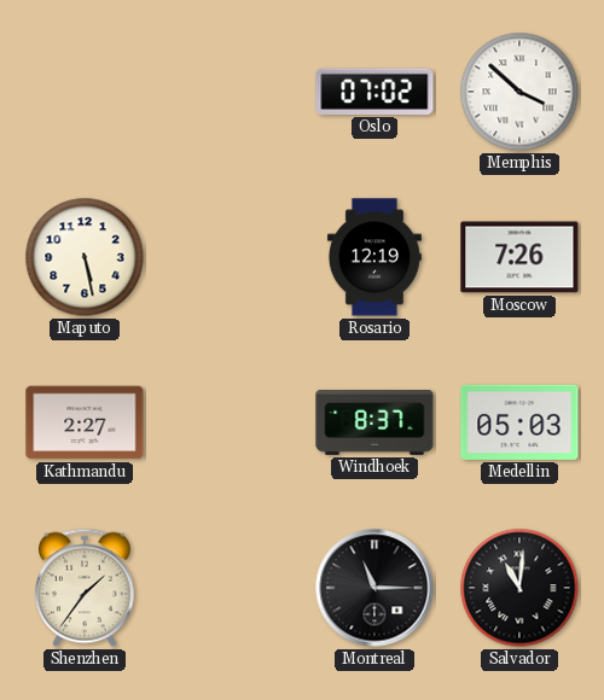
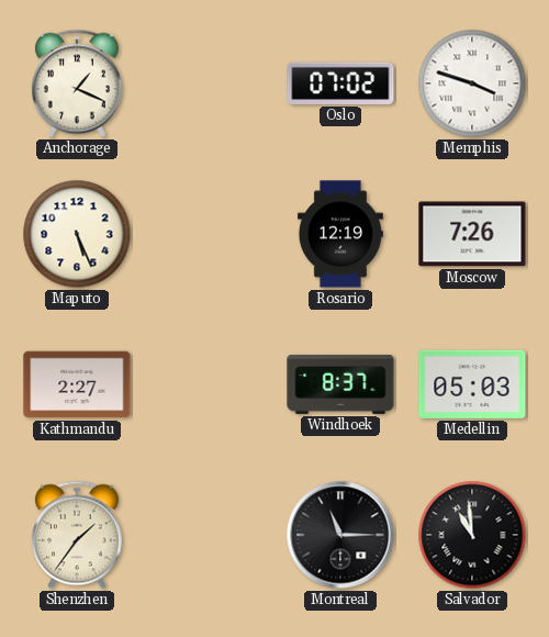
Anchorage: none -> 1:19 (77, 83)
Memphis: 3:52 -> 3:48 (472, 83)
Maputo: 5:28 -> 5:26 (77, 234)
Salvador: 11:01 -> 10:59 (472, 535)
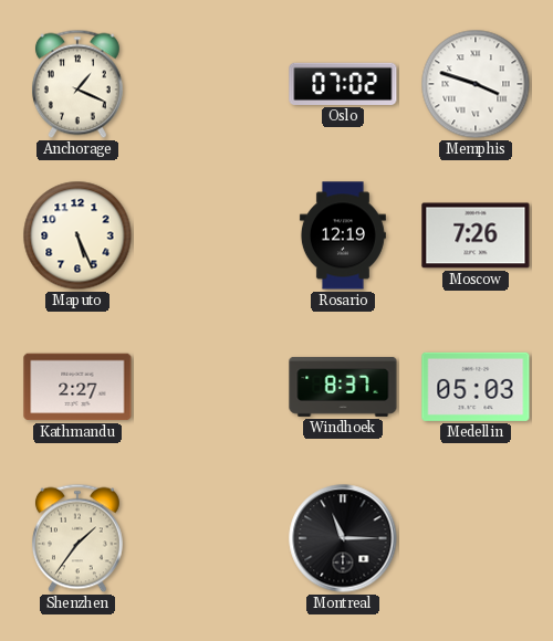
Salvador: 10:59 -> none (472, 535)
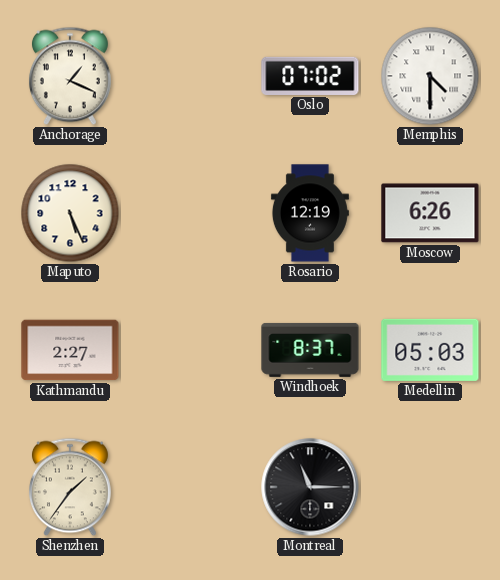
Memphis: 3:48 -> 4:30 (430, 76)
Moscow: 7:26 -> 6:26 (430, 213)
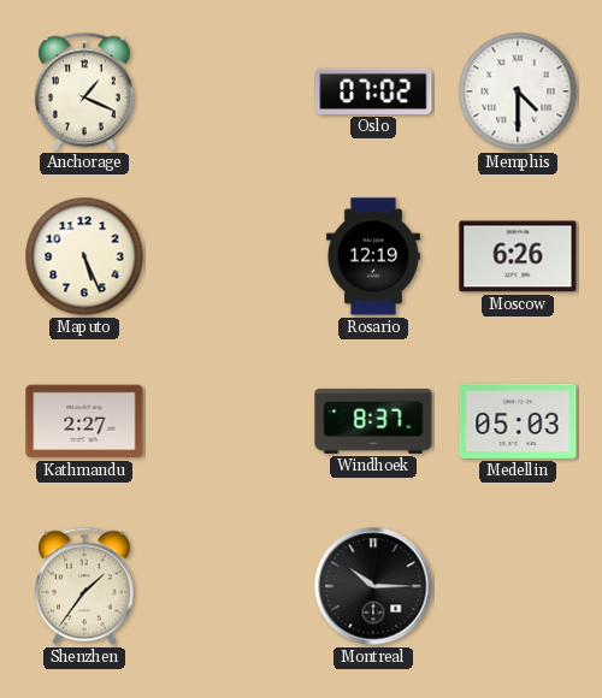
Montreal: 11:15 -> 10:15 (373, 586)
